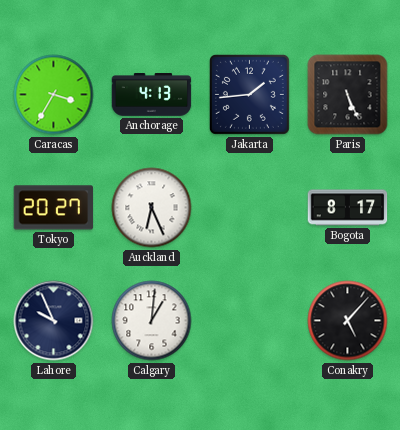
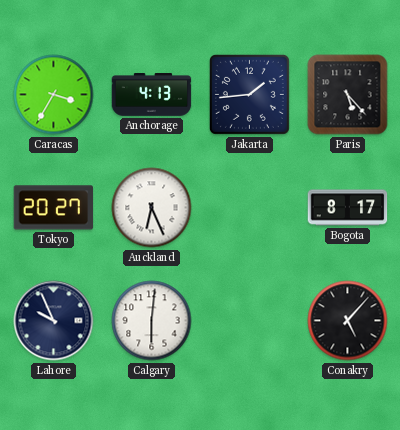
Paris: 5:26 -> 5:23 (348, 95)
Calgary: 1:01 -> 6:01 (152, 321)
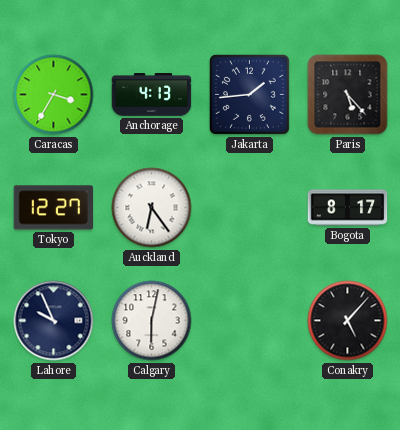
Tokyo: 20:27 -> 12:27 (54, 208)
Auckland: 6:26 -> 6:24 (152, 208)
Calgary: 6:01 -> 6:02 (152, 321)
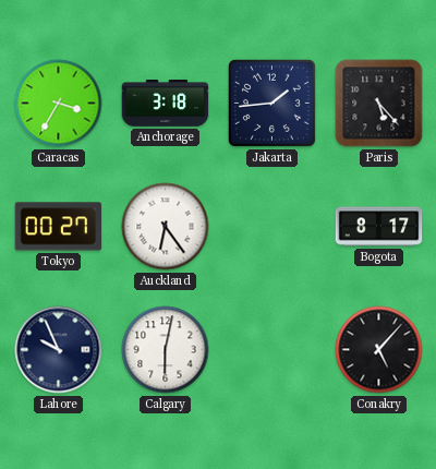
Anchorage: 4:13 -> 3:18 (166, 104)
Tokyo: 12:27 -> 00:27 (59, 227)
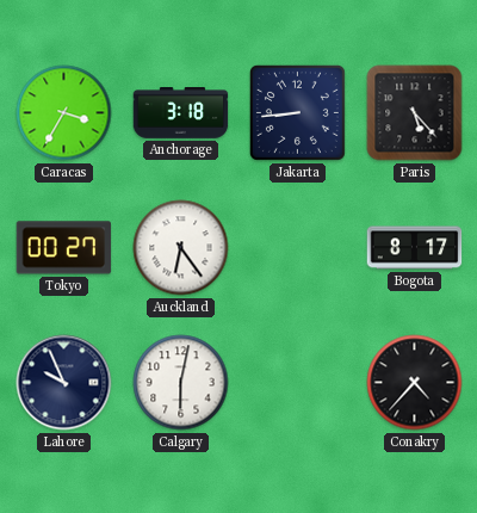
Jakarta: 1:44 -> 8:44 (297, 112)
Conakry: 5:07 -> 4:37 (415, 383)
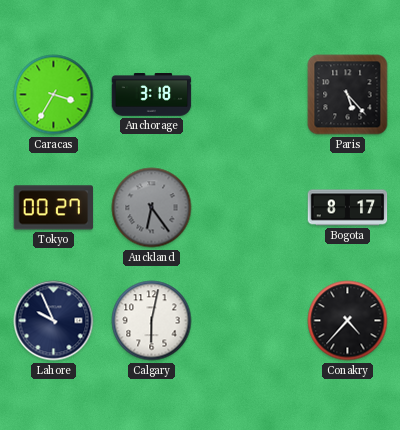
Jakarta: 8:44 -> none (297, 112)
Auckland dial: white -> grey (152, 208)
